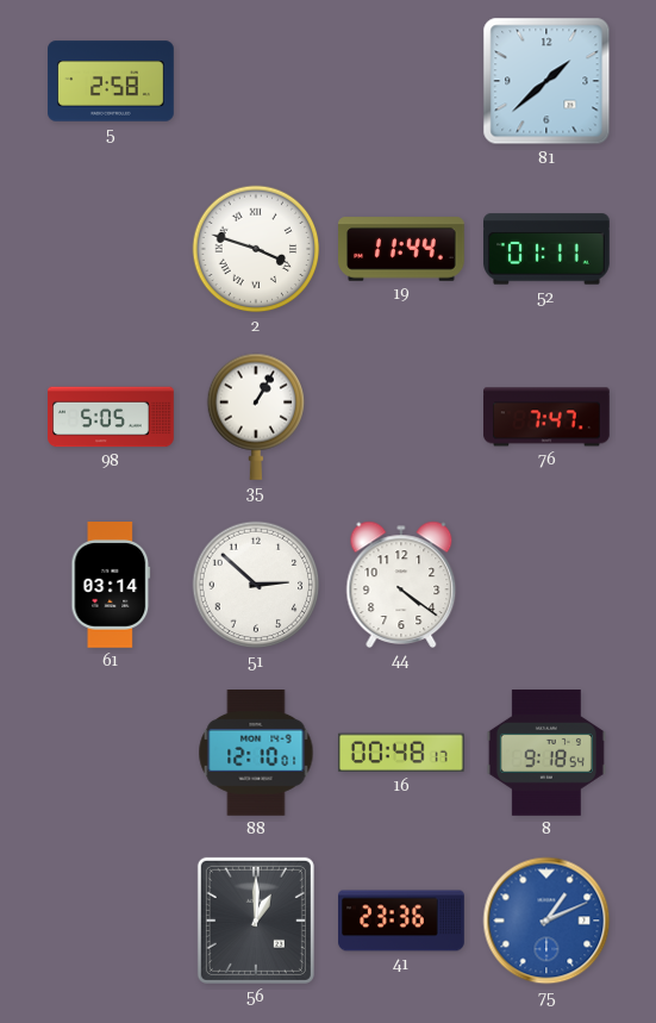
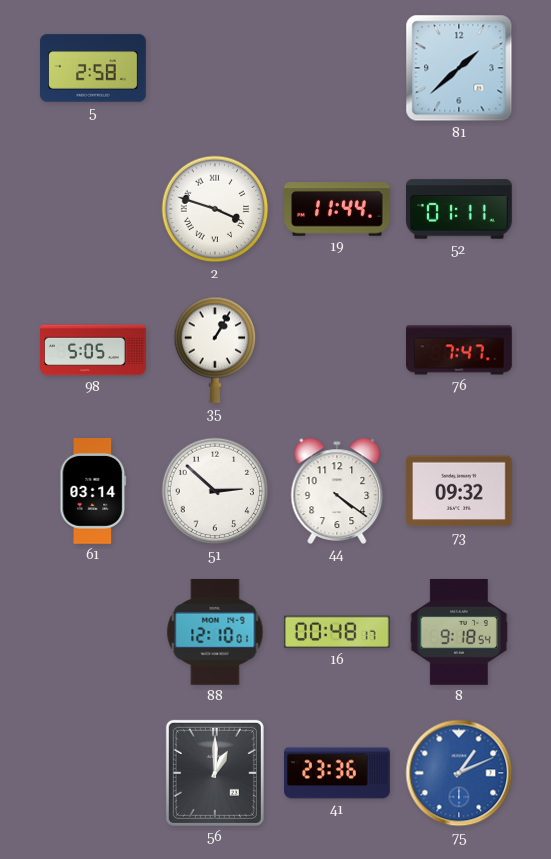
73: none -> 09:32 (460, 491)
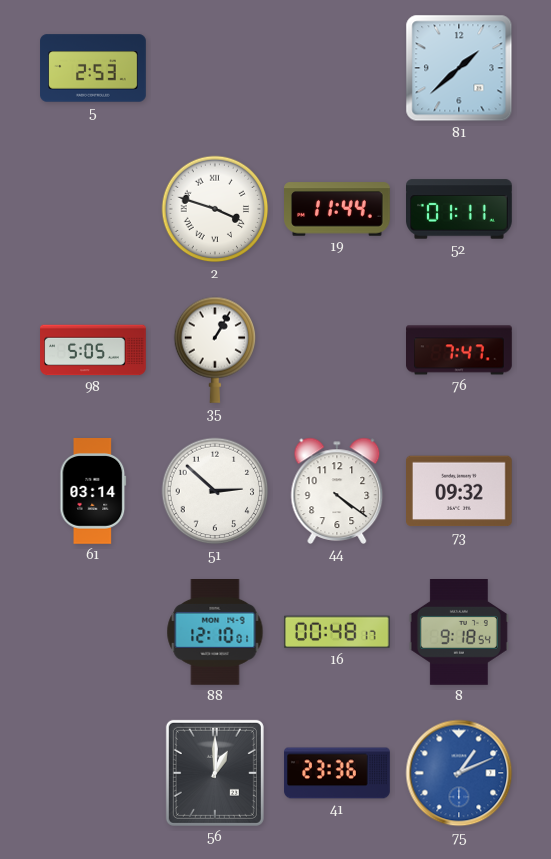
5: 2:58 -> 2:53 (93, 68)
